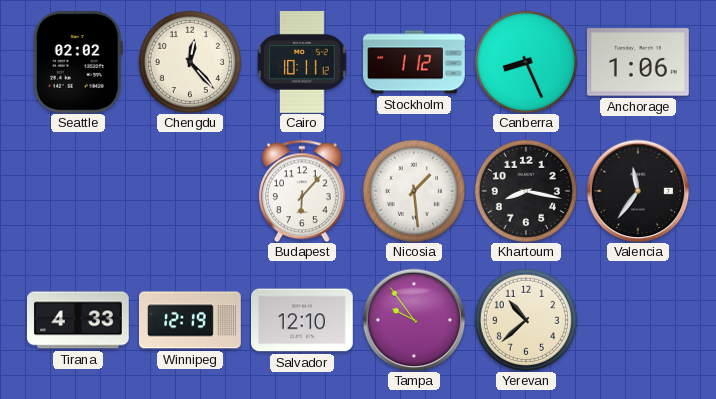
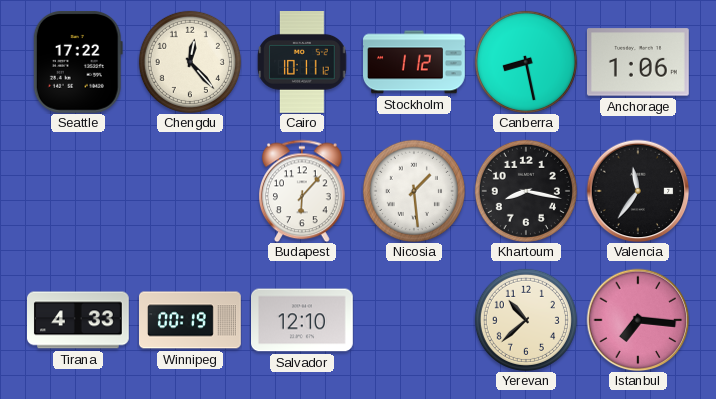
Seattle: 02:02 -> 17:22 (78, 62)
Canberra: 8:26 -> 8:28 (526, 62)
Winnipeg: 12:19 -> 00:19 (191, 320)
Tampa: 9:54 -> none (414, 320)
Istanbul: none -> 7:16 (638, 320)
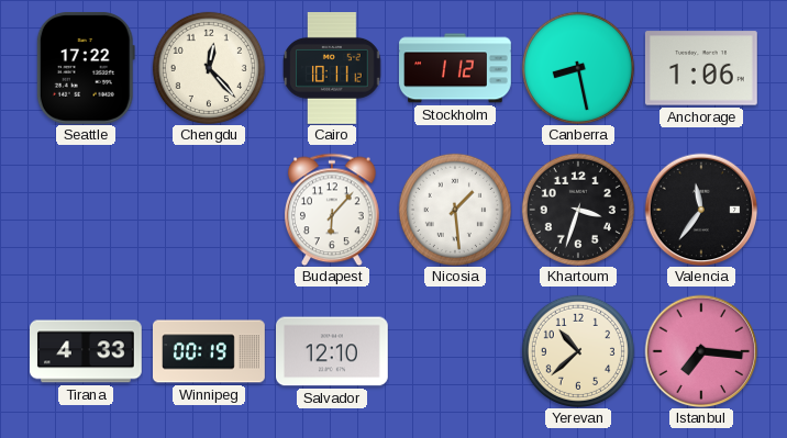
Khartoum: 8:17 -> 3:33 (578, 210)
